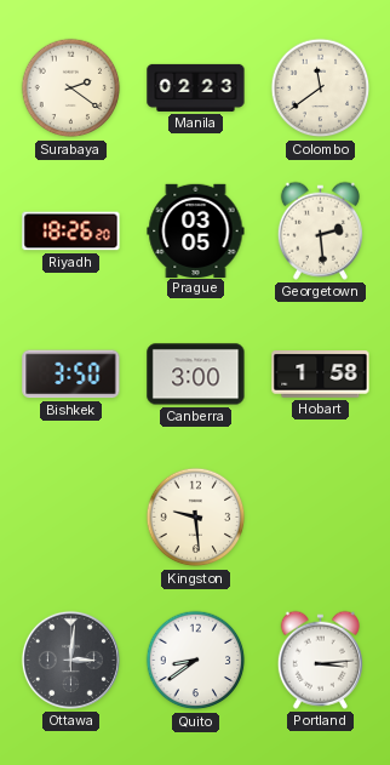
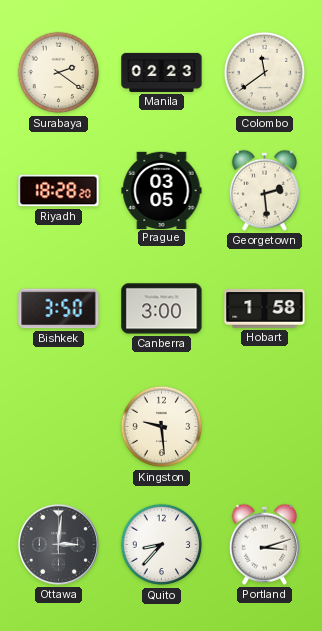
Riyadh: 18:26 -> 18:28 (59, 191)
Quito: 8:39 -> 8:37 (162, 545)
Portland: 3:14 -> 3:12 (264, 544)
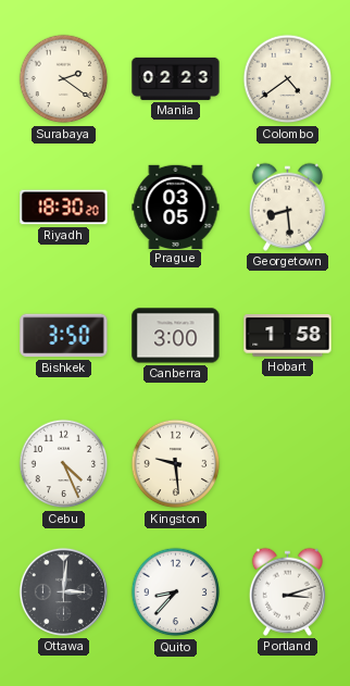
Colombo: 11:39 -> 4:39 (288, 79)
Riyadh: 18:28 -> 18:30 (64, 208)
Georgetown: 2:29 -> 8:29 (287, 207)
Cebu: none -> 4:26 (64, 464)
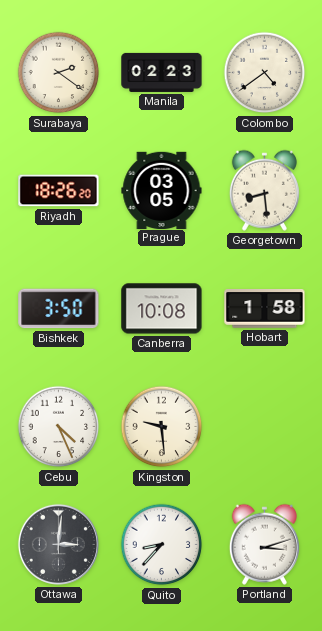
Riyadh: 18:30 -> 18:26 (59, 191)
Canberra: 3:00 -> 10:08 (162, 309)
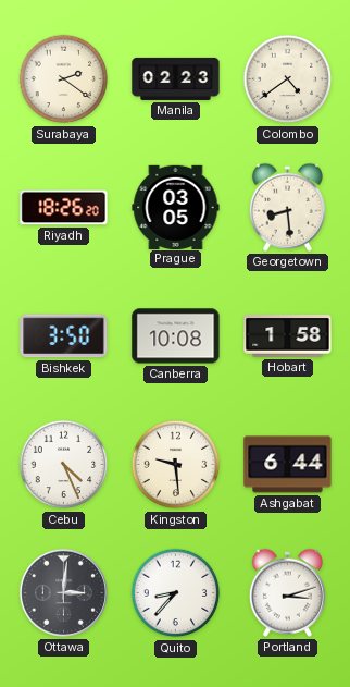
Ashgabat: none -> 6:44 (288, 465)
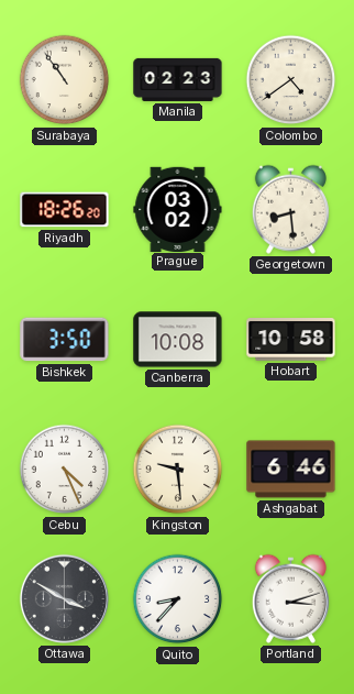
Surabaya: 2:21 -> 10:54 (65, 80)
Prague: 03:05 -> 03:02 (178, 209)
Hobart: 1:58 -> 10:58 (291, 340)
Ashgabat: 6:44 -> 6:46 (291, 470)
Ottawa: 3:01 -> 3:50 (64, 598)
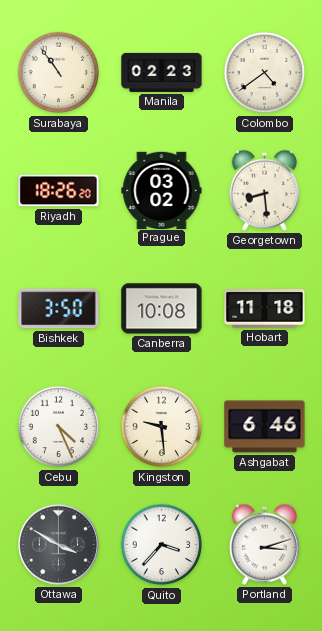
Hobart: 10:58 -> 11:18 (265, 309)
Quito: 8:37 -> 3:37 (162, 545)
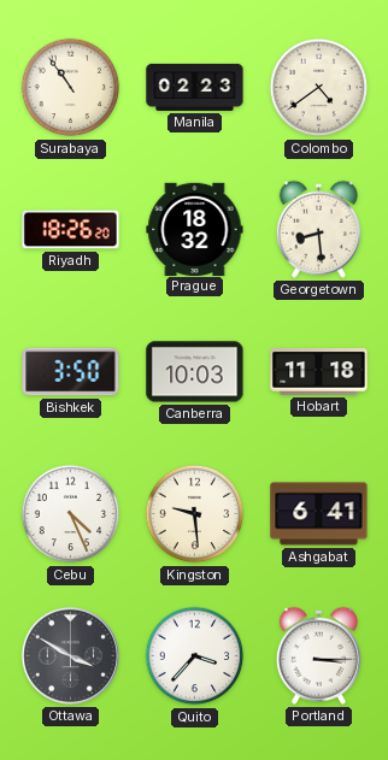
Prague: 03:02 -> 18:32 (195, 229)
Canberra: 10:08 -> 10:03 (195, 372)
Ashgabat: 6:46 -> 6:41 (319, 514)
Portland: 3:12 -> 3:15 (318, 655)
